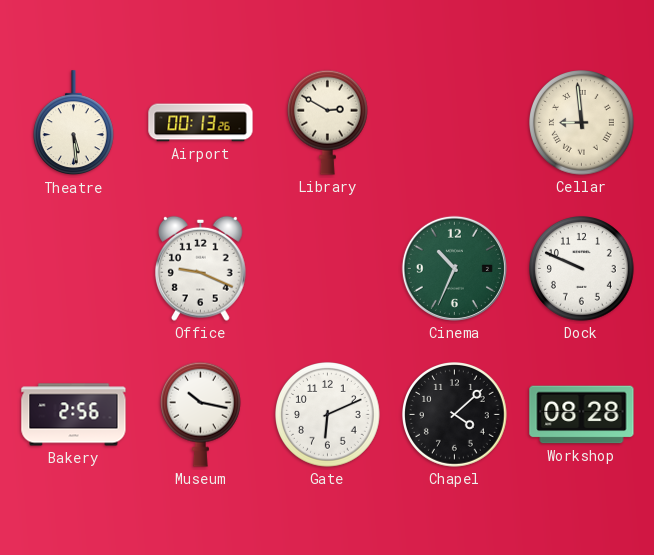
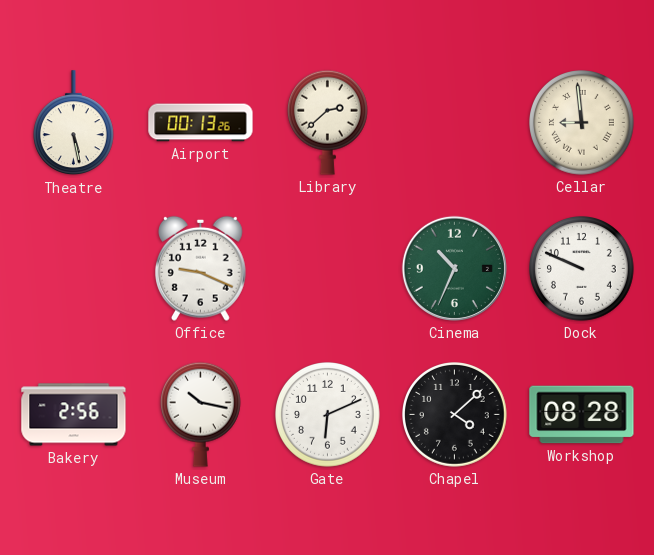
Theatre: 5:29 -> 5:28 (73, 123)
Library: 2:50 -> 2:38 (327, 122)
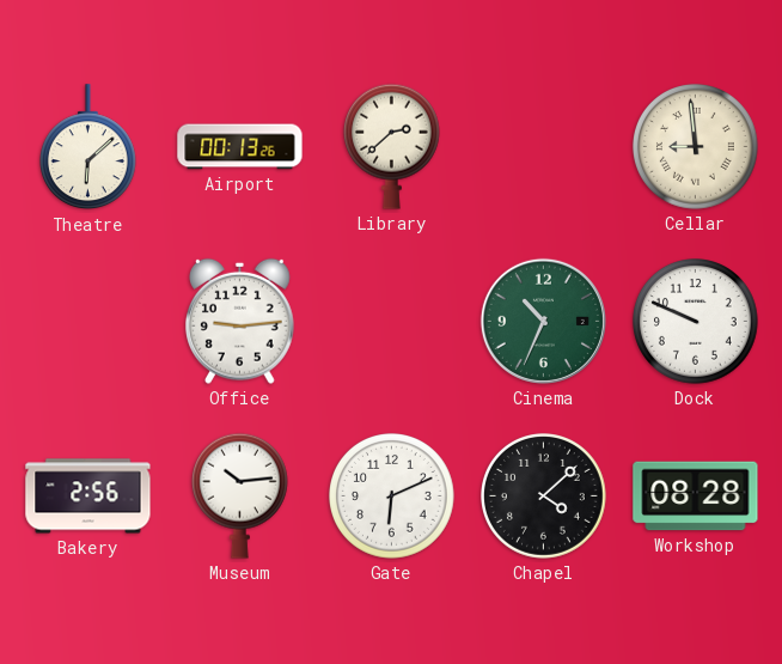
Theatre: 5:28 -> 6:08 (87, 147)
Office: 9:19 -> 9:14 (240, 321)
Museum: 10:17 -> 10:14 (239, 495)
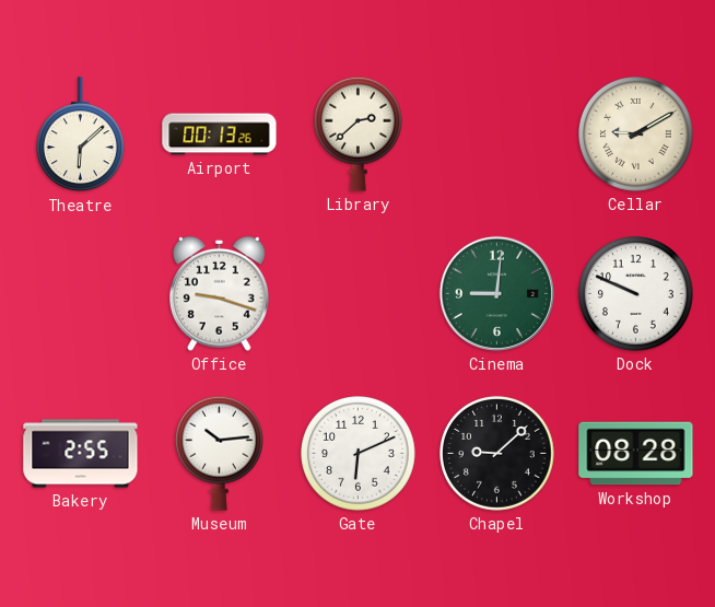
Cellar: 8:59 -> 9:10 (636, 135)
Office: 9:14 -> 9:18 (220, 293)
Cinema: 10:34 -> 9:01 (496, 293)
Bakery: 2:56 -> 2:55 (81, 454)
Chapel: 4:08 -> 9:08 (497, 454)
